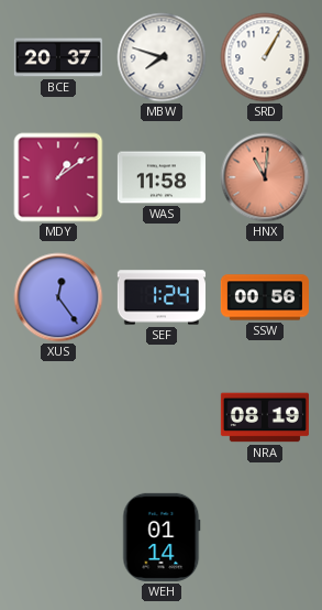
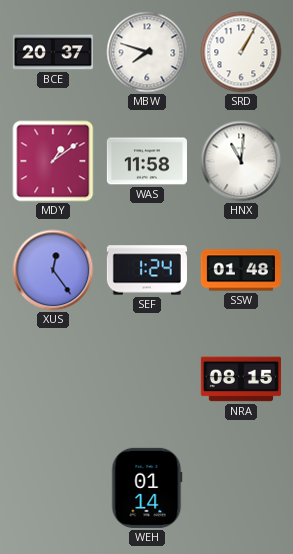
HNX dial: salmon -> white (241, 161)
SSW: 00:56 -> 01:48 (241, 270)
NRA: 08:19 -> 08:15 (241, 379)
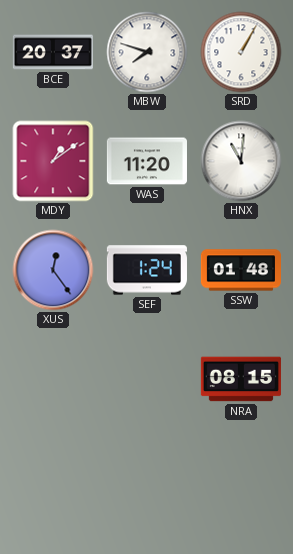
WAS: 11:58 -> 11:20 (147, 161)
WEH: 01:14 -> none (147, 488)
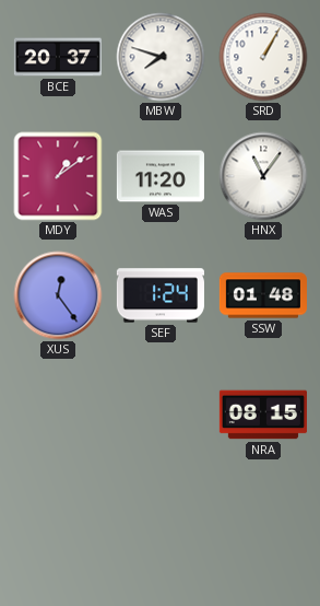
HNX: 11:01 -> 11:06 (263, 176)
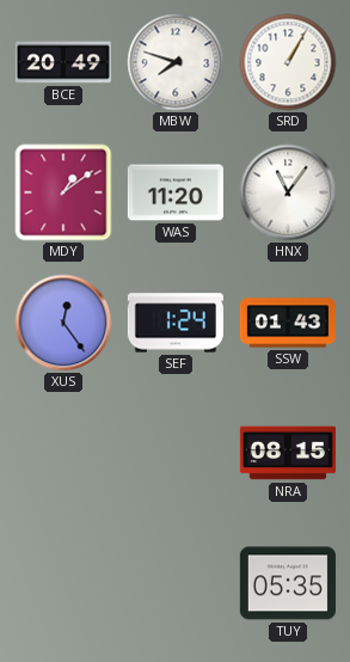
BCE: 20:37 -> 20:49 (63, 62)
SSW: 01:48 -> 01:43 (288, 323)
TUY: none -> 05:35 (288, 583)
